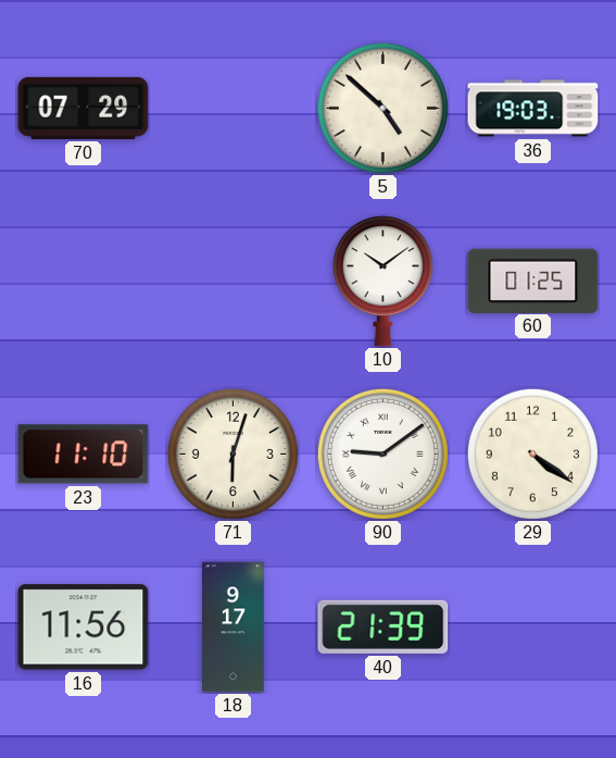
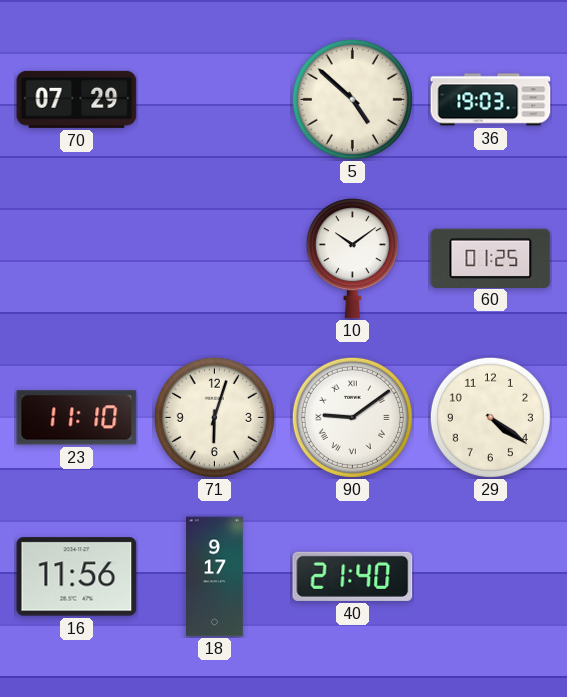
40: 21:39 -> 21:40 (353, 576)
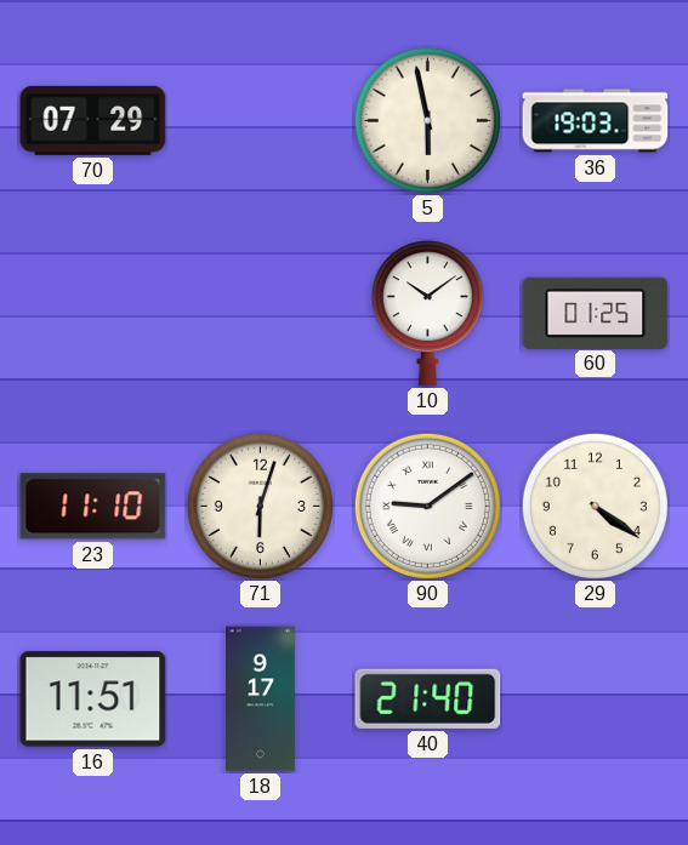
5: 4:52 -> 5:58 (427, 120)
16: 11:56 -> 11:51 (93, 700)
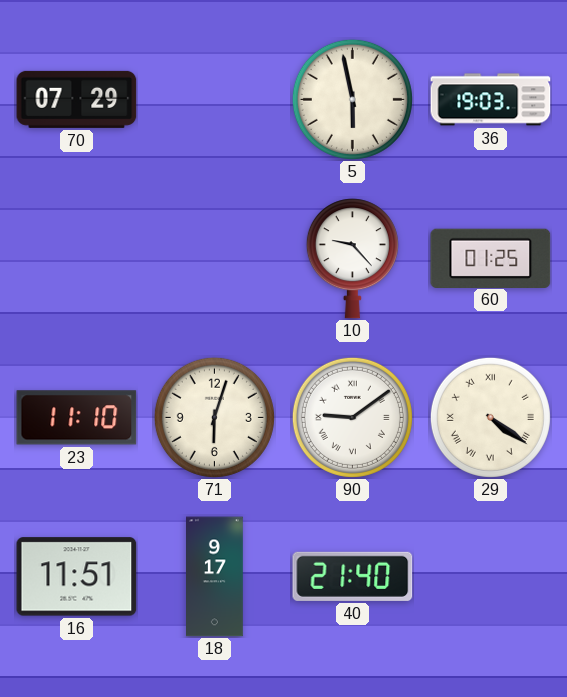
10: 10:09 -> 9:23 (352, 259)
29 numerals: Arabic -> Roman (490, 417)
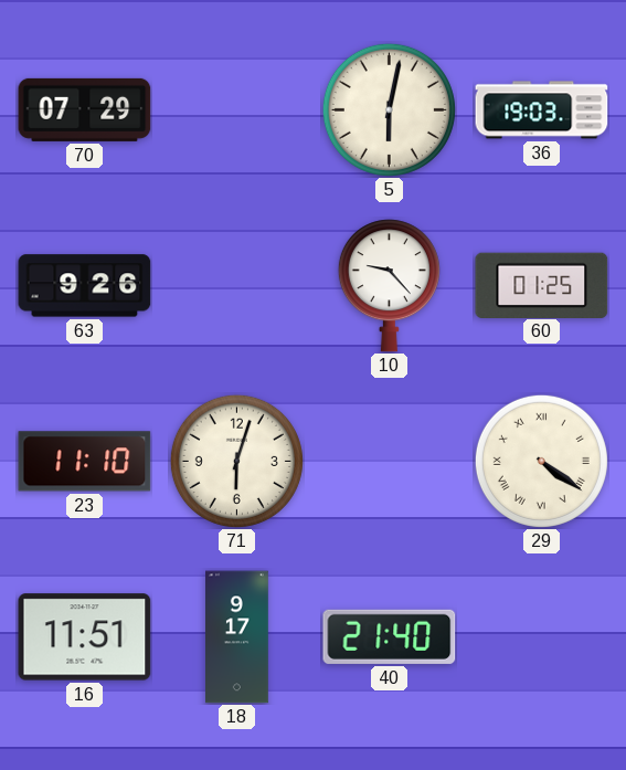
5: 5:58 -> 6:02 (389, 109)
63: none -> 9:26 (85, 286)
90: 9:09 -> none (352, 417)
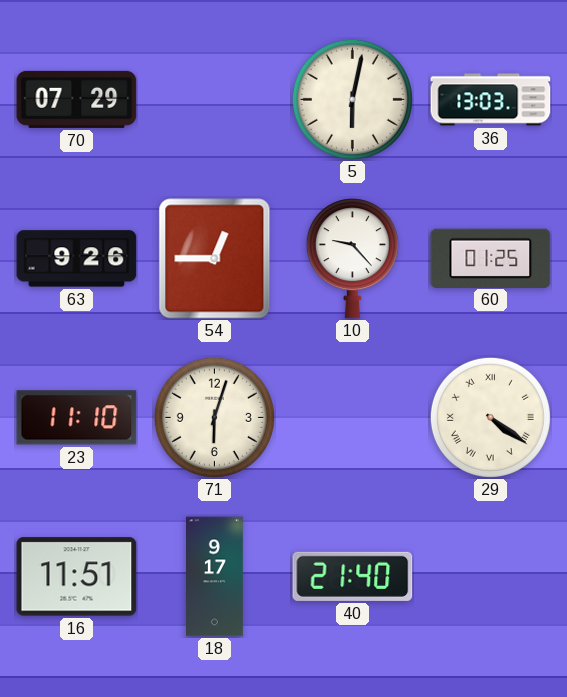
36: 19:03 -> 13:03 (491, 100)
54: none -> 12:45 (215, 259)
